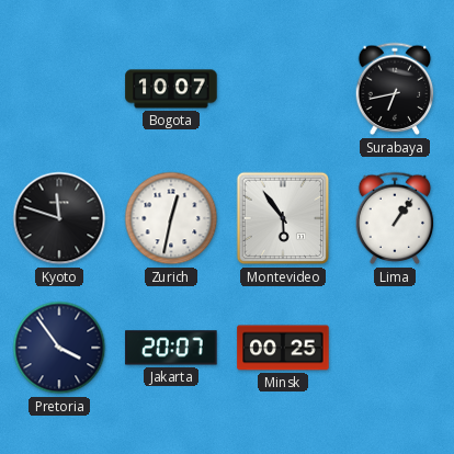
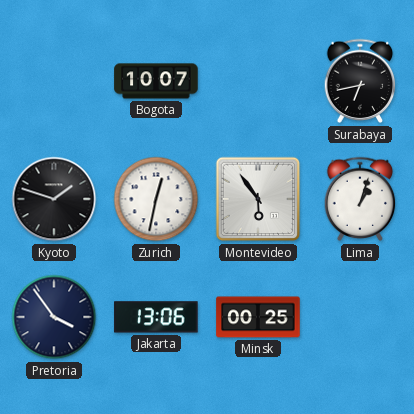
Kyoto: 11:48 -> 1:48 (54, 199)
Lima: 1:06 -> 1:03 (360, 199)
Jakarta: 20:07 -> 13:06 (156, 317)
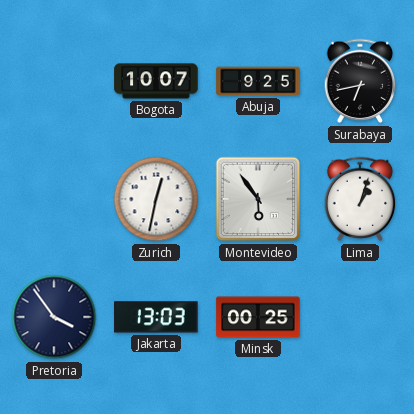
Abuja: none -> 9:25 (258, 81)
Kyoto: 1:48 -> none (54, 199)
Jakarta: 13:06 -> 13:03 (156, 317)
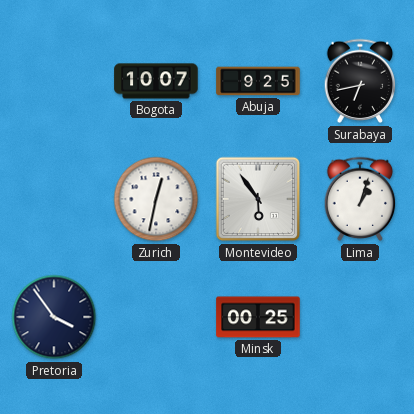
Jakarta: 13:03 -> none (156, 317)
